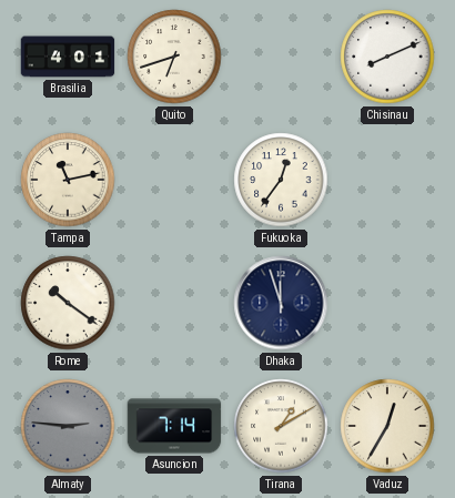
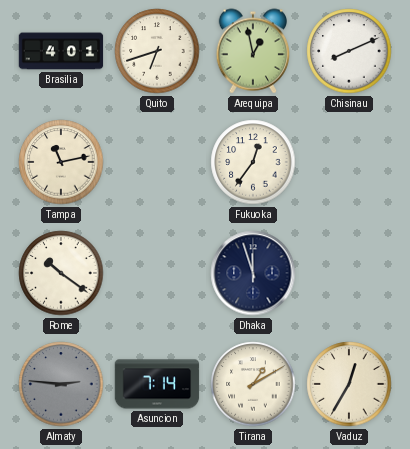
Arequipa: none -> 12:58 (252, 51)
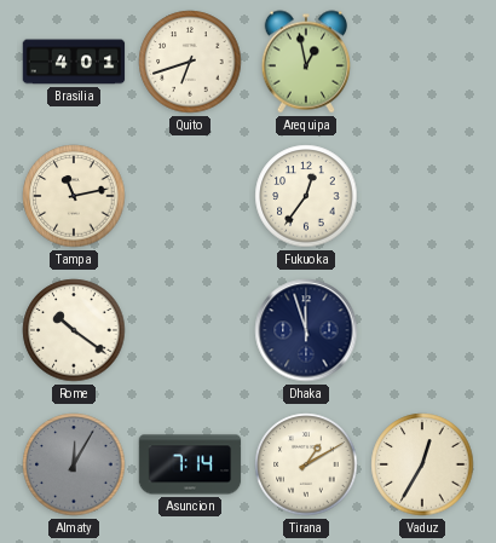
Chisinau: 8:11 -> none (349, 51)
Almaty: 2:46 -> 12:05 (74, 464)
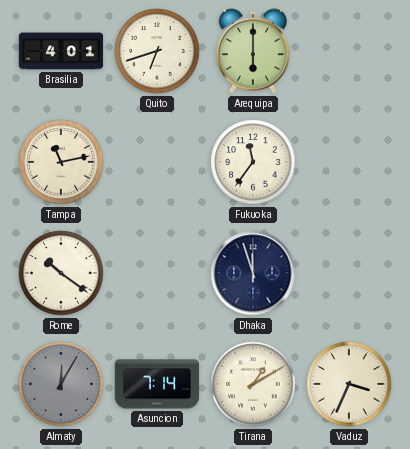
Arequipa: 12:58 -> 6:00 (252, 51)
Fukuoka: 12:36 -> 11:36 (253, 162)
Vaduz: 12:35 -> 3:34 (349, 384)
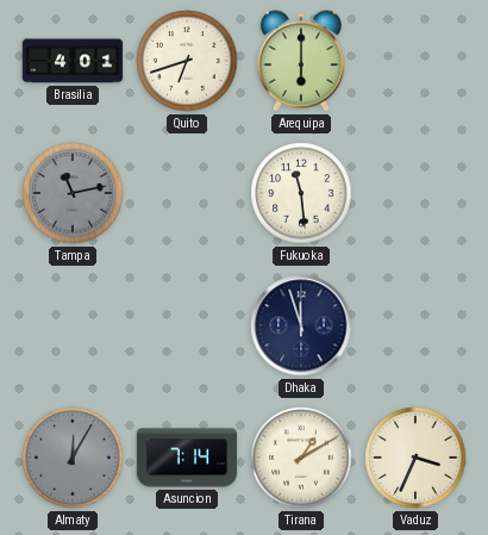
Tampa dial: cream -> grey (73, 193)
Fukuoka: 11:36 -> 11:29 (301, 193)
Rome: 10:21 -> none (61, 273)
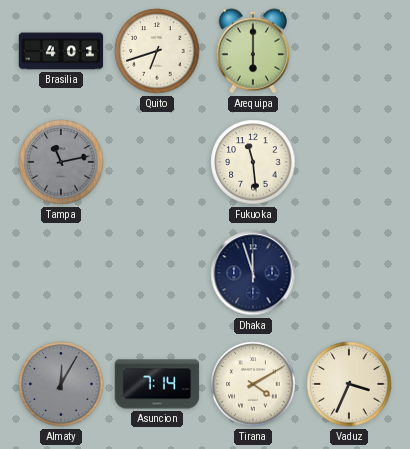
Tirana: 1:10 -> 4:10 (253, 384)
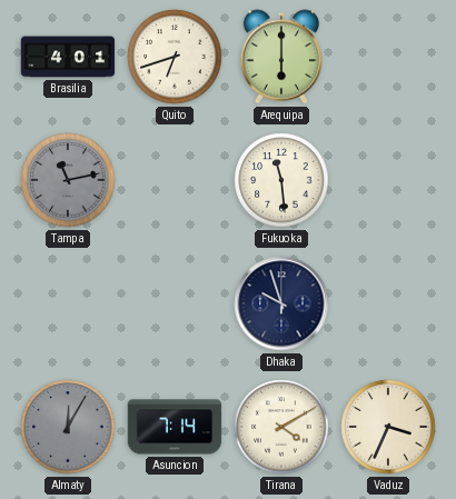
Dhaka: 11:57 -> 9:57 (281, 303)
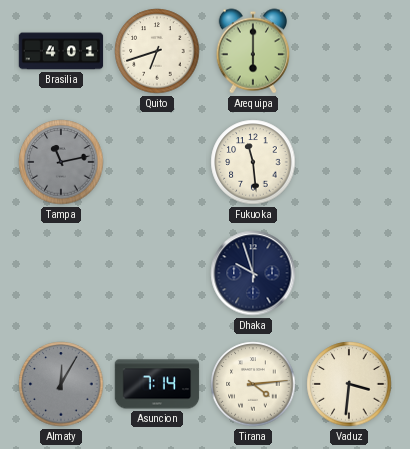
Tirana: 4:10 -> 4:14 (253, 384)
Vaduz: 3:34 -> 3:31 (349, 384)
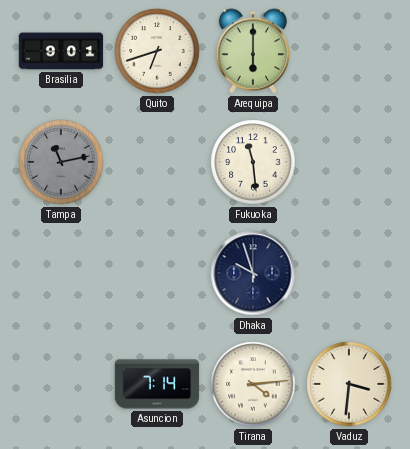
Brasilia: 4:01 -> 9:01 (61, 51)
Almaty: 12:05 -> none (61, 384)
